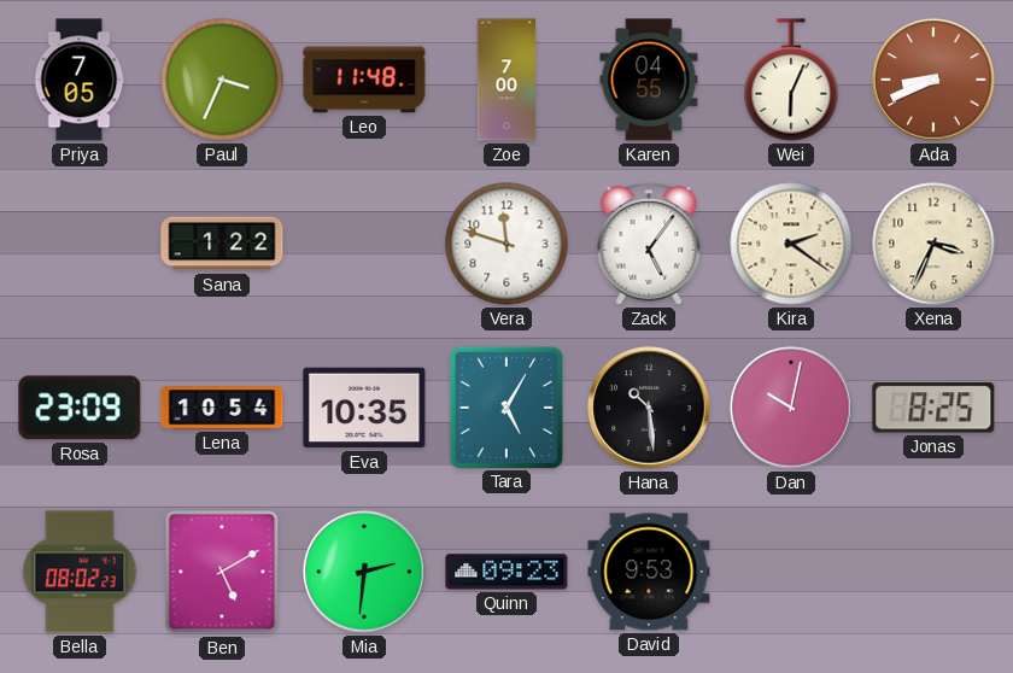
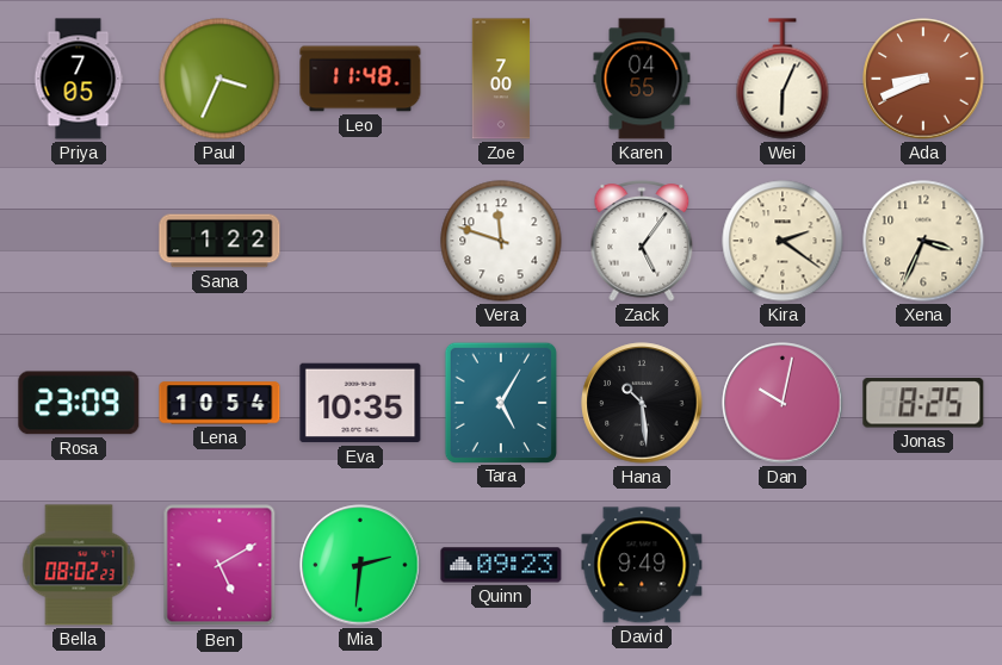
David: 9:53 -> 9:49 (642, 565)
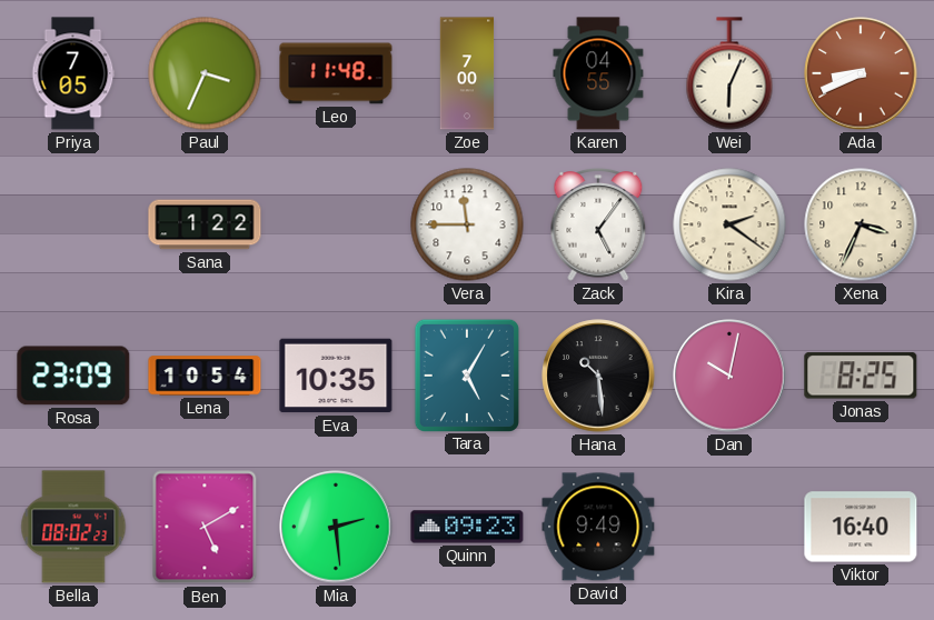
Vera: 11:48 -> 11:45 (467, 224)
Mia: 2:31 -> 2:29 (336, 527)
Viktor: none -> 16:40 (861, 527)
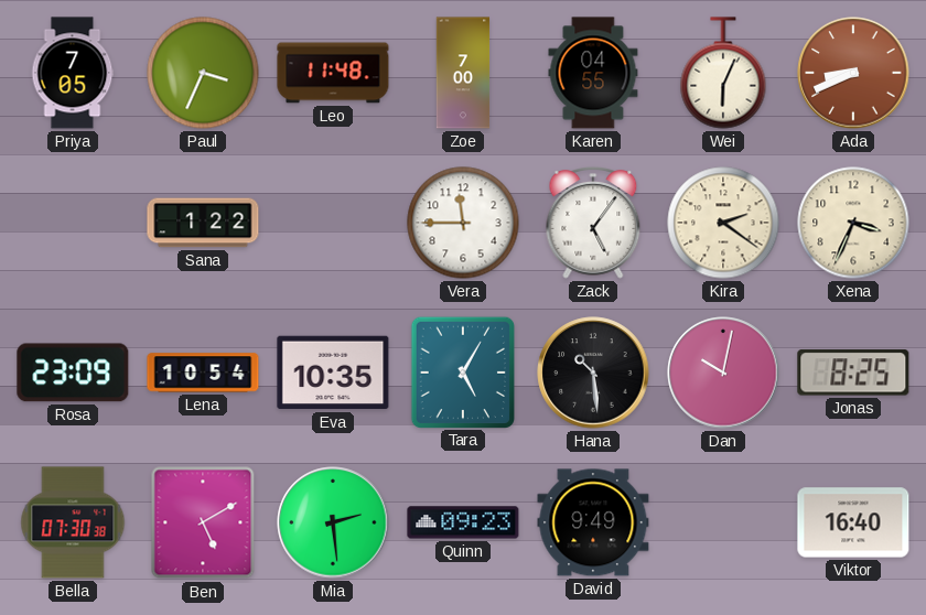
Bella: 08:02 -> 07:30 (73, 522)
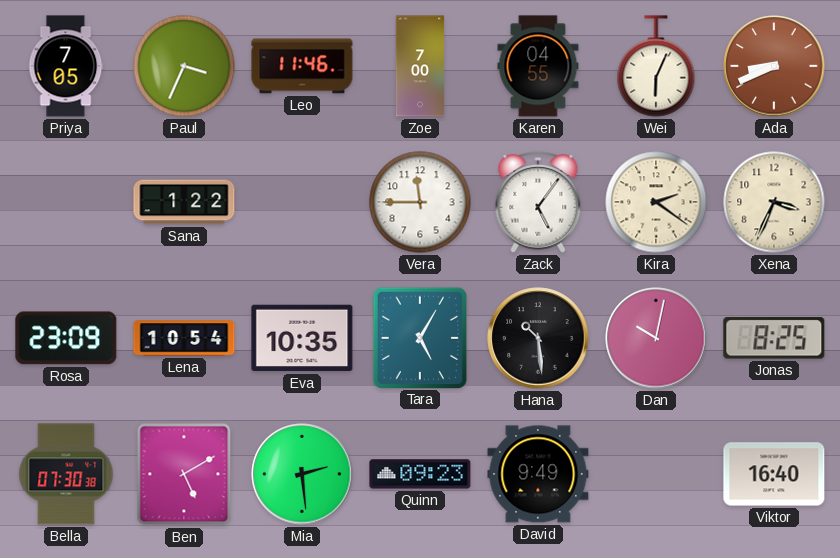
Leo: 11:48 -> 11:46 (302, 66)
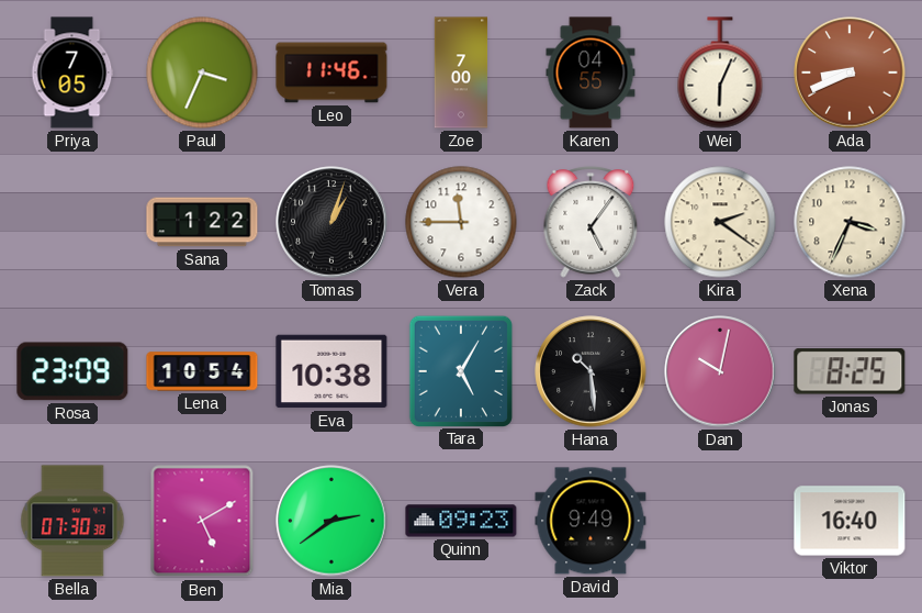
Tomas: none -> 1:03 (331, 222)
Eva: 10:35 -> 10:38 (331, 371)
Mia: 2:29 -> 2:39 (331, 521)
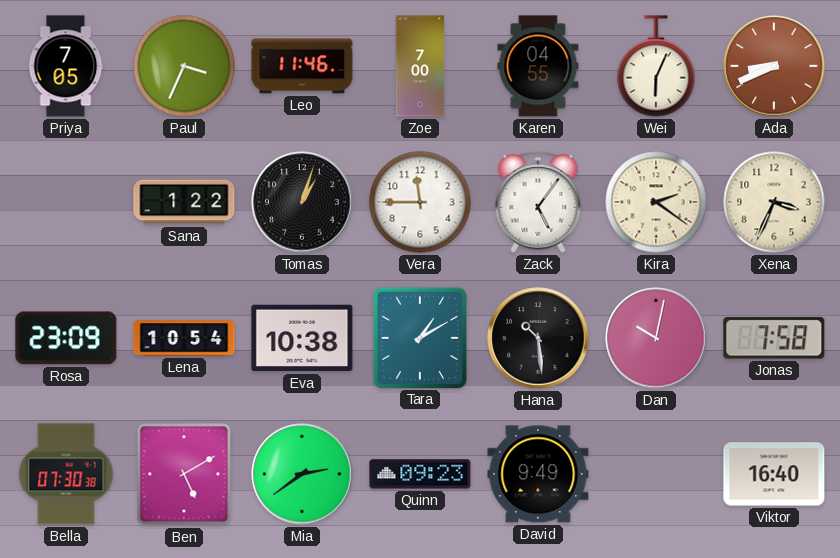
Tara: 5:05 -> 1:10 (419, 337)
Jonas: 8:25 -> 7:58 (774, 338)
